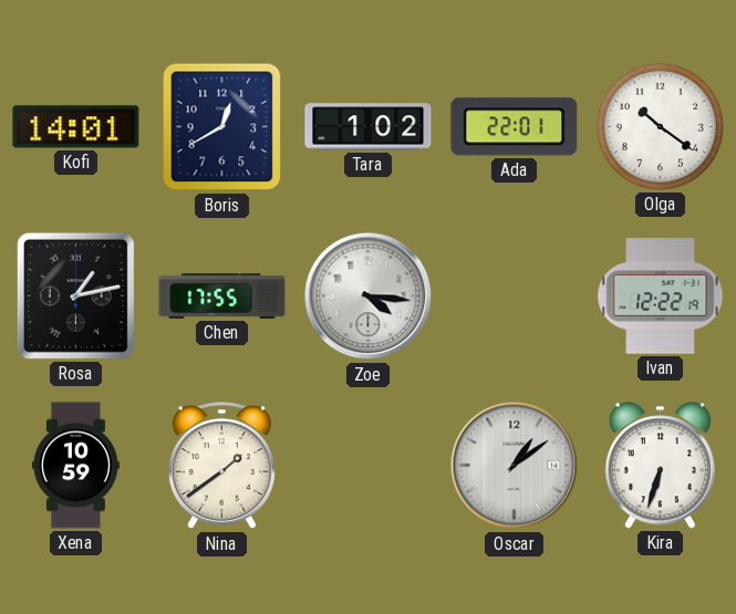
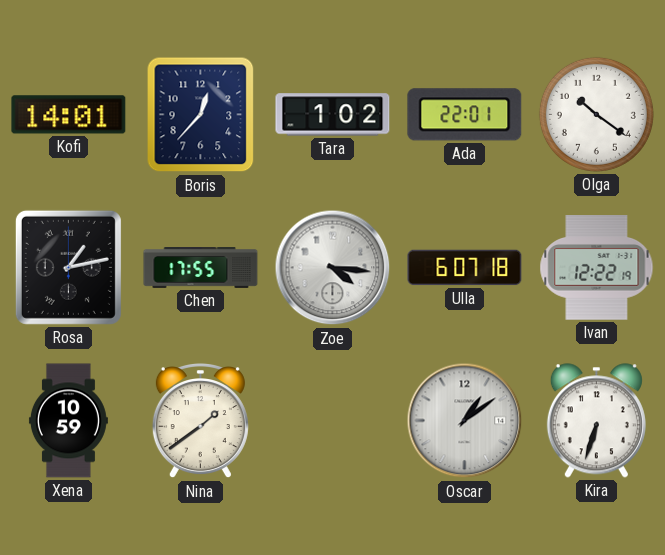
Boris: 12:40 -> 12:37 (201, 115)
Ulla: none -> 6:07 (465, 268)
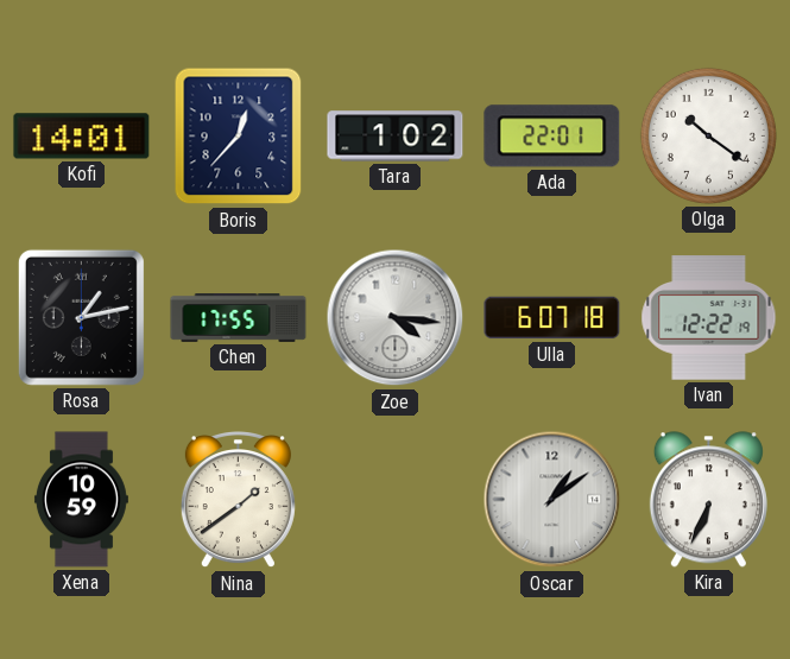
Kira: 6:33 -> 6:34 (708, 500)
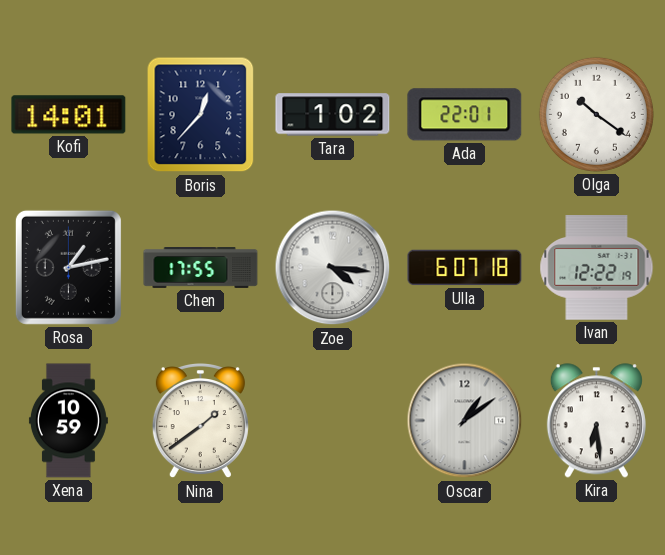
Kira: 6:34 -> 6:29 (596, 421)
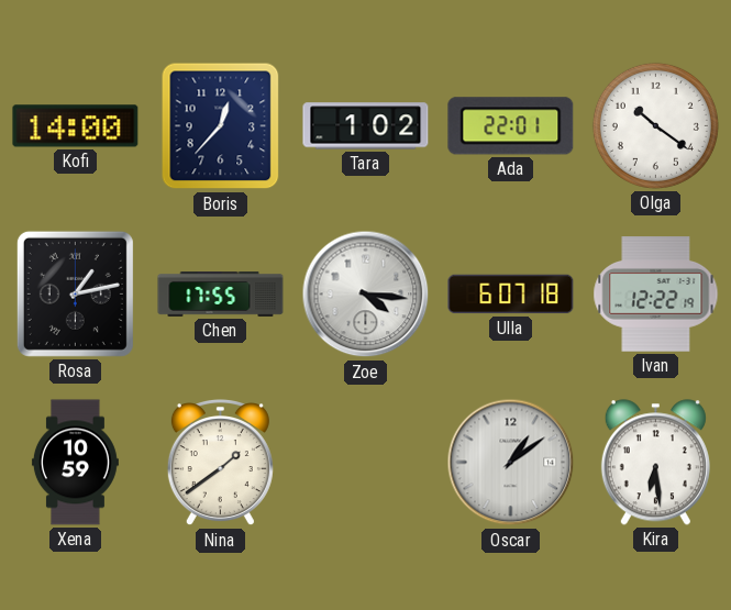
Kofi: 14:01 -> 14:00 (76, 126)
